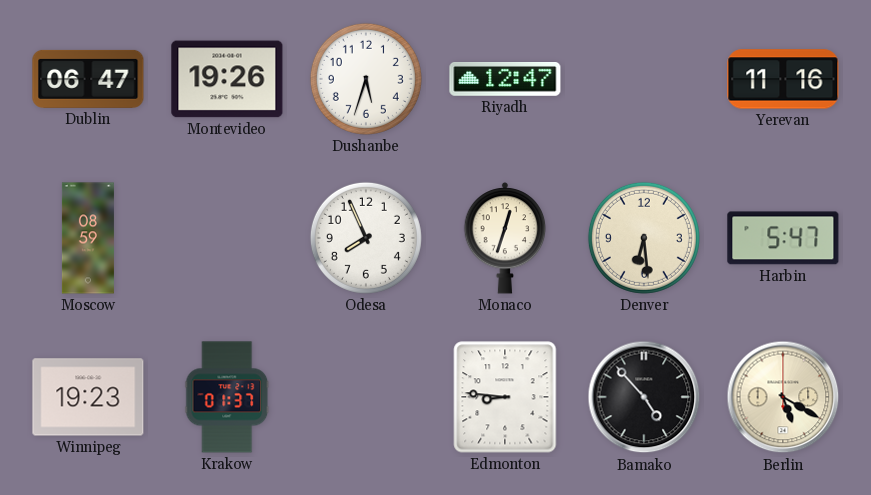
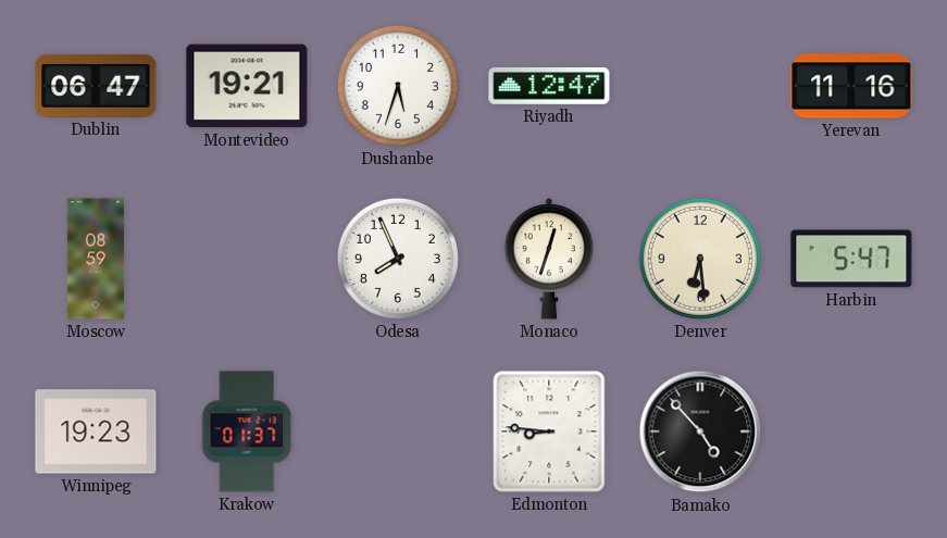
Montevideo: 19:26 -> 19:21 (247, 86)
Berlin: 5:20 -> none (783, 397)
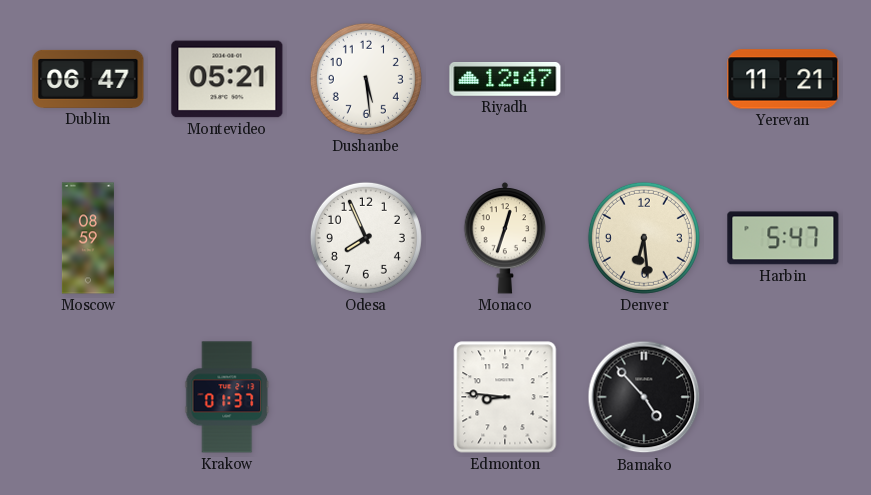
Montevideo: 19:21 -> 05:21 (227, 79)
Dushanbe: 5:33 -> 5:29 (366, 79)
Yerevan: 11:16 -> 11:21 (783, 79)
Winnipeg: 19:23 -> none (96, 431)
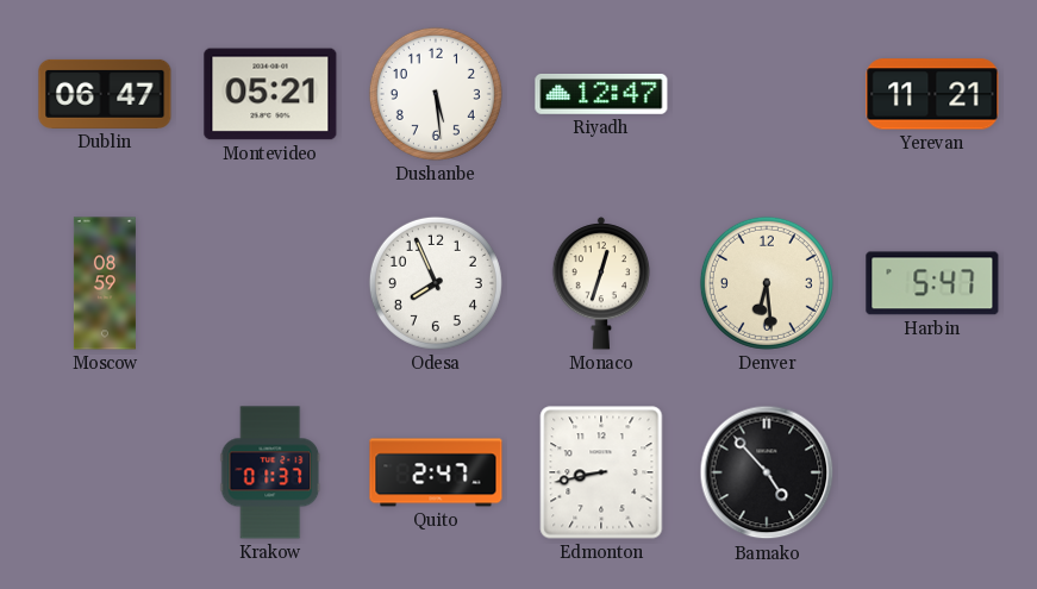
Quito: none -> 2:47 (436, 472)
Edmonton: 8:46 -> 8:43 (601, 472)
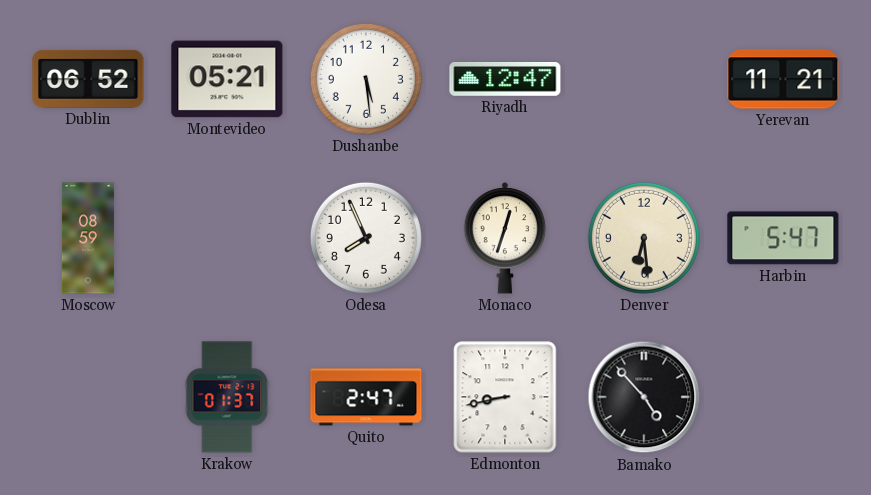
Dublin: 06:47 -> 06:52 (88, 79)
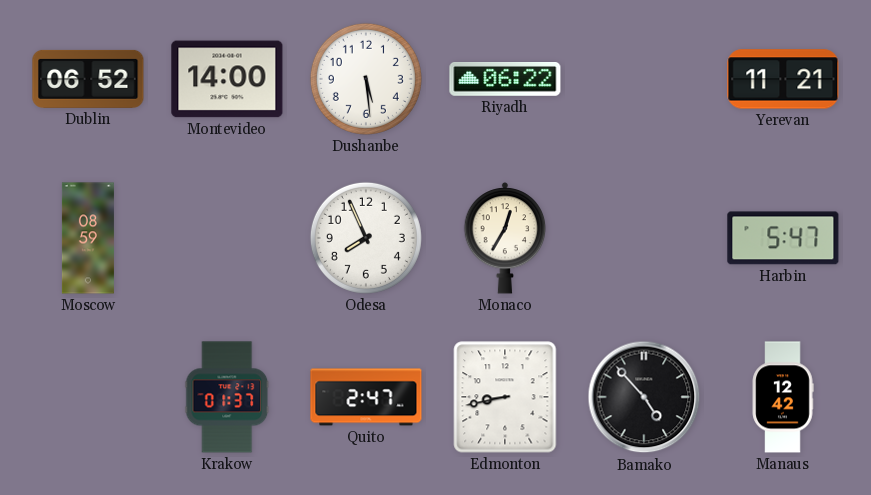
Montevideo: 05:21 -> 14:00 (227, 79)
Riyadh: 12:47 -> 06:22 (505, 80)
Monaco: 12:33 -> 12:35 (505, 238)
Denver: 6:29 -> none (644, 238)
Manaus: none -> 12:42 (783, 397)
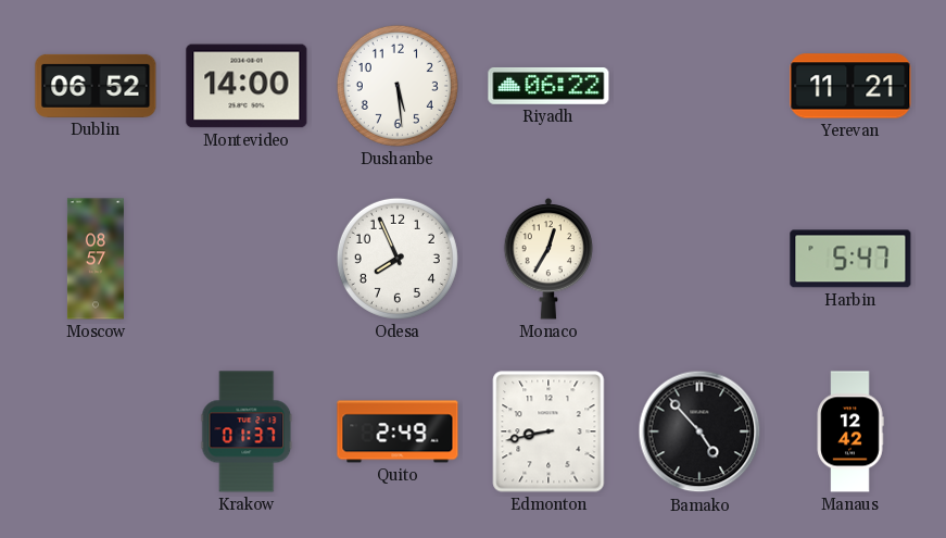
Moscow: 08:59 -> 08:57 (96, 259)
Quito: 2:47 -> 2:49 (398, 431)
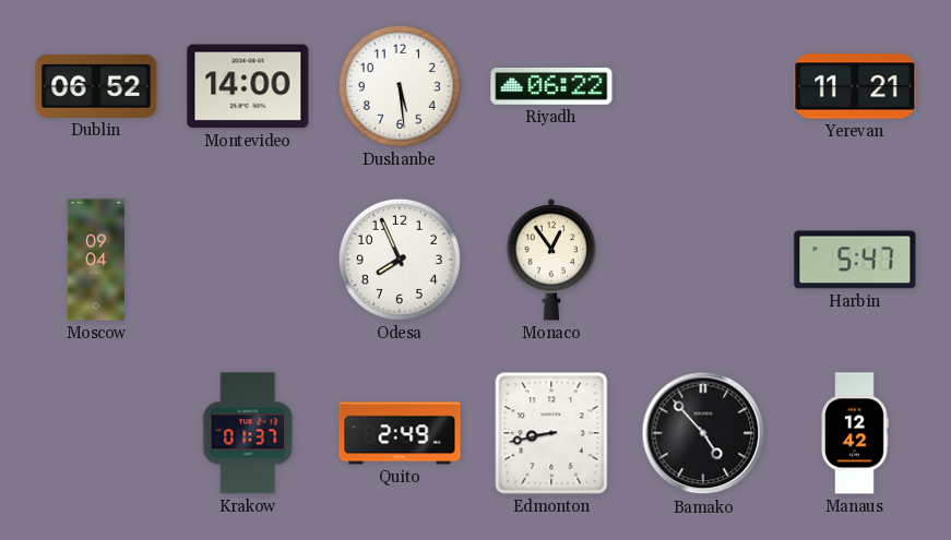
Moscow: 08:57 -> 09:04 (96, 260)
Monaco: 12:35 -> 12:54 (551, 260)
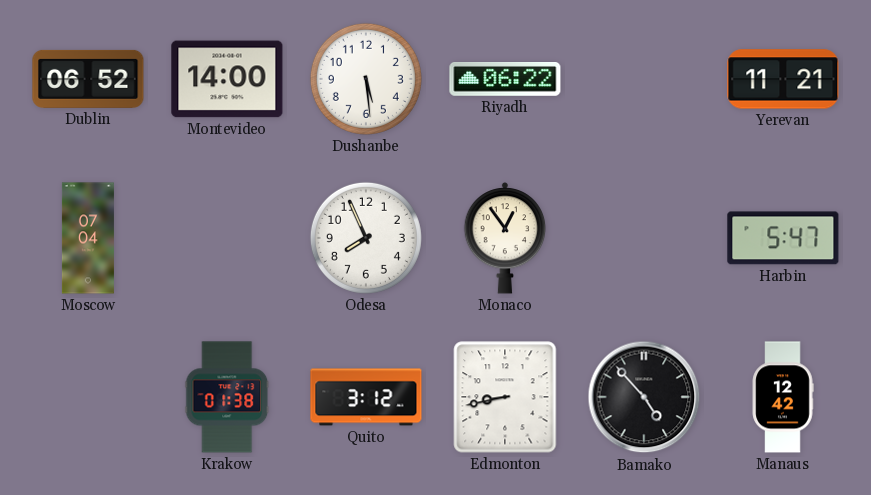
Moscow: 09:04 -> 07:04 (88, 238)
Krakow: 01:37 -> 01:38 (227, 397)
Quito: 2:49 -> 3:12 (366, 397)
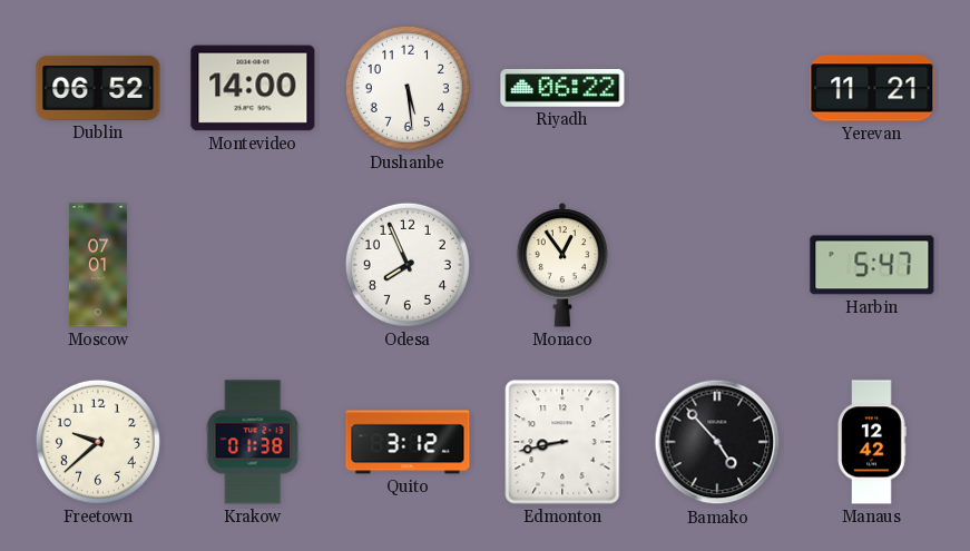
Moscow: 07:04 -> 07:01 (98, 265)
Freetown: none -> 9:38 (98, 442)
